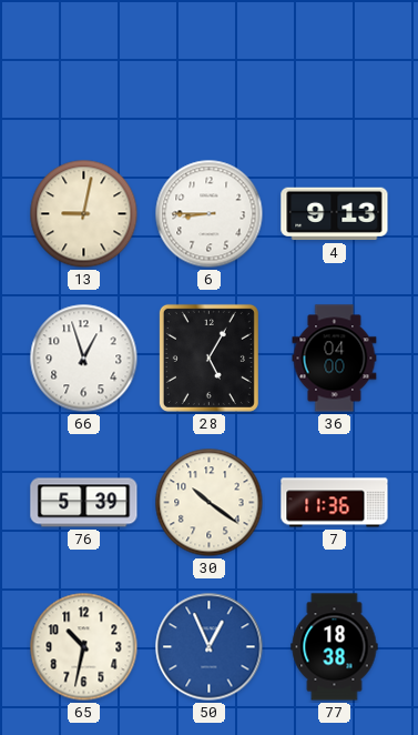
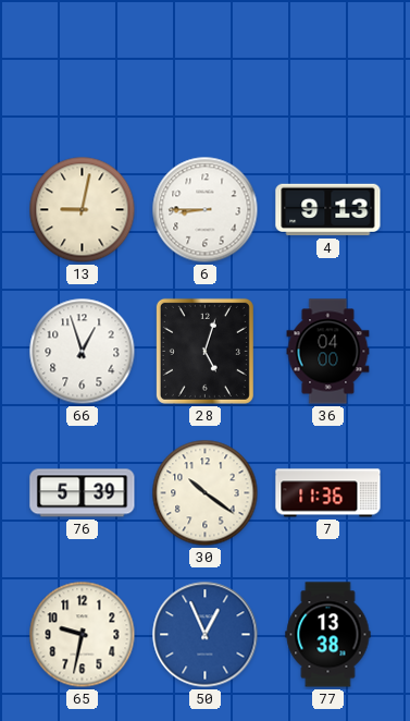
28: 5:05 -> 5:03 (204, 351)
65: 10:32 -> 9:32 (83, 635)
77: 18:38 -> 13:38 (328, 635)
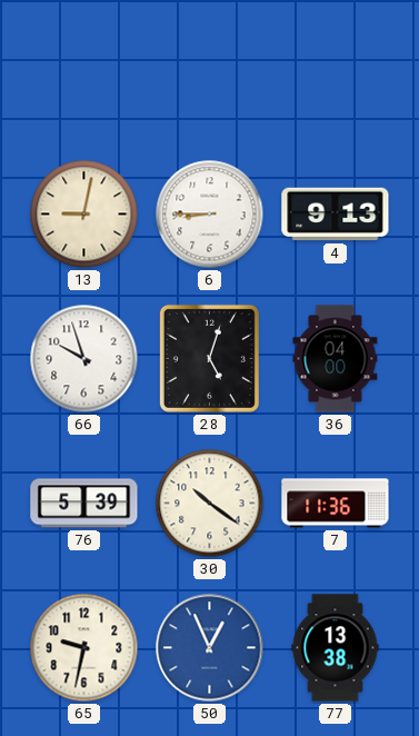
66: 12:57 -> 9:57 (84, 359)
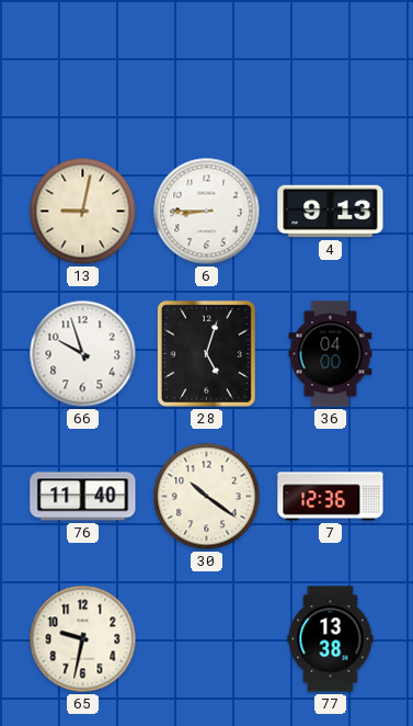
76: 5:39 -> 11:40 (83, 497)
7: 11:36 -> 12:36 (331, 497)
50: 12:56 -> none (210, 648)
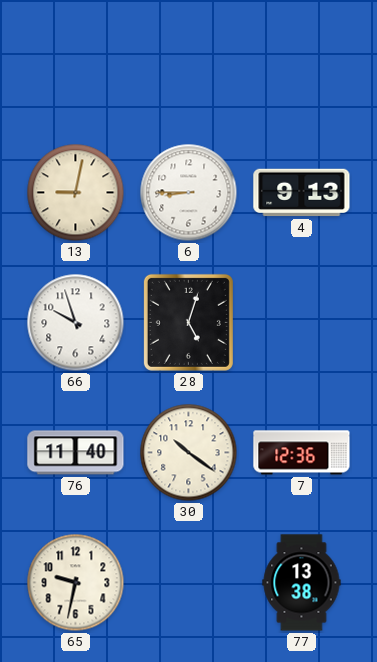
36: 04:00 -> none (331, 354)
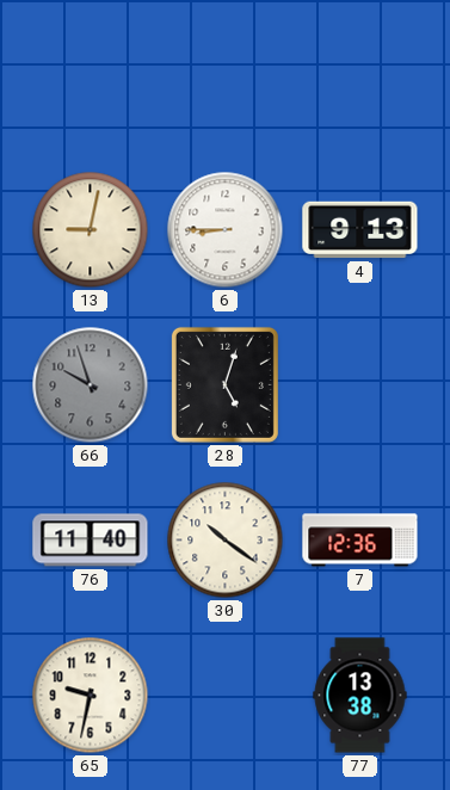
66 dial: white -> grey (91, 385)
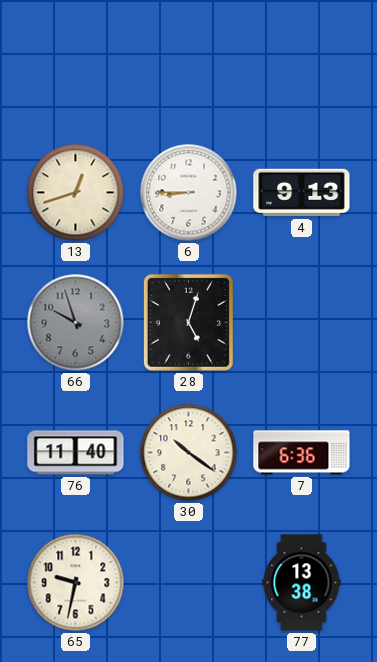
13: 9:02 -> 12:42 (76, 193)
7: 12:36 -> 6:36 (302, 453)
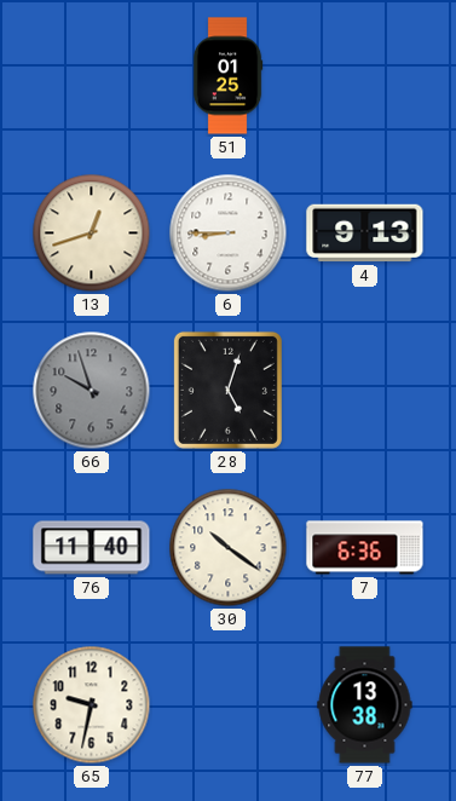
51: none -> 01:25 (227, 76)
